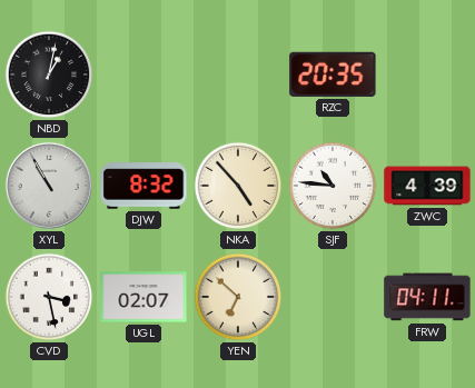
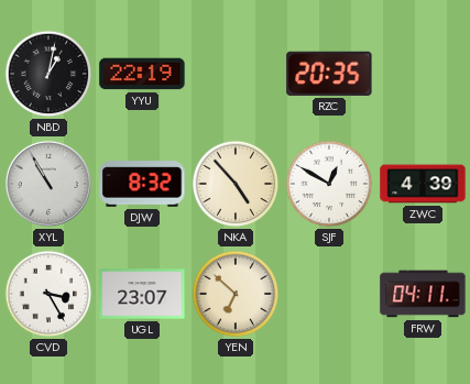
YYU: none -> 22:19 (142, 74)
SJF: 10:46 -> 12:50 (329, 184)
CVD: 3:28 -> 3:25 (48, 294)
UGL: 02:07 -> 23:07 (142, 294)
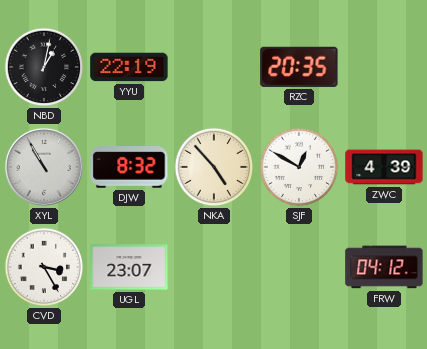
YEN: 6:52 -> none (236, 294)
FRW: 04:11 -> 04:12 (384, 267)
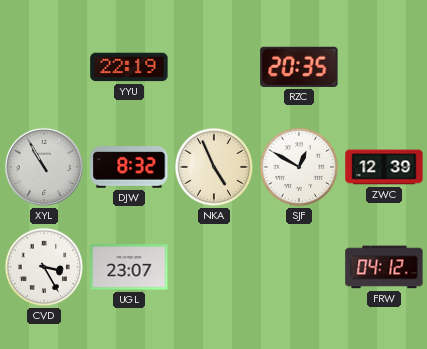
NBD: 1:02 -> none (44, 67)
NKA: 4:53 -> 4:56 (214, 167)
ZWC: 4:39 -> 12:39 (384, 167)
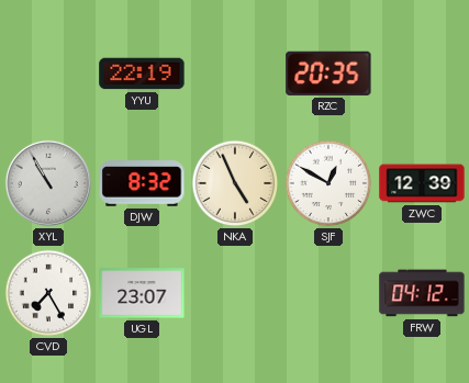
CVD: 3:25 -> 7:25 (48, 293)
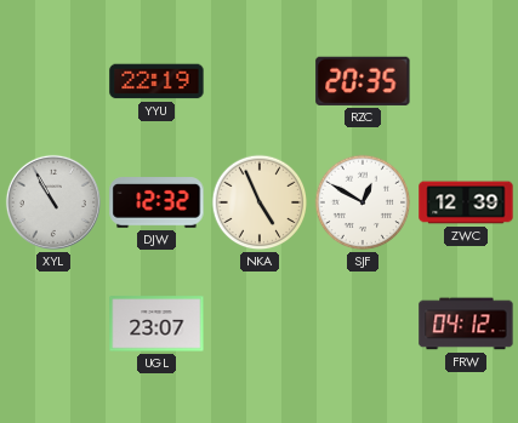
DJW: 8:32 -> 12:32 (156, 202)
CVD: 7:25 -> none (48, 293)
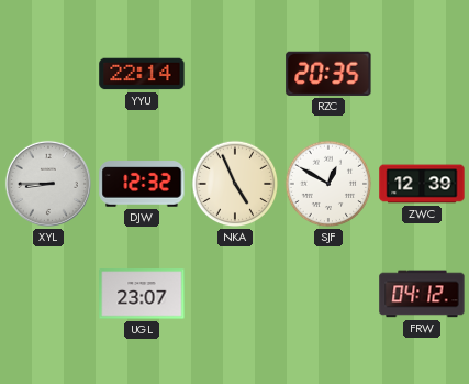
YYU: 22:19 -> 22:14 (142, 74)
XYL: 10:55 -> 8:45 (48, 184)
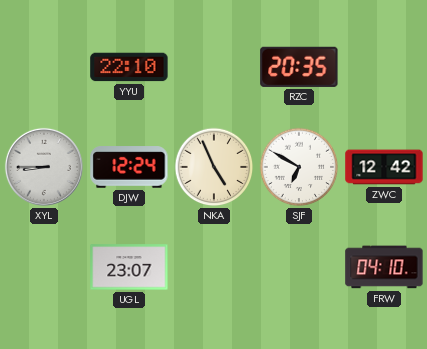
YYU: 22:14 -> 22:10 (129, 67)
DJW: 12:32 -> 12:24 (129, 167)
SJF: 12:50 -> 6:50 (299, 167)
ZWC: 12:39 -> 12:42 (384, 167)
FRW: 04:12 -> 04:10 (384, 267)
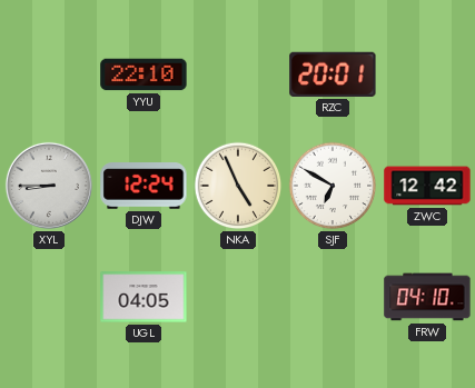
RZC: 20:35 -> 20:01 (333, 74)
UGL: 23:07 -> 04:05 (144, 297)
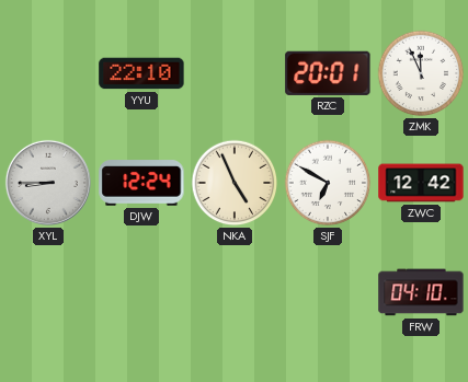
ZMK: none -> 11:56 (421, 73)
UGL: 04:05 -> none (144, 297)
